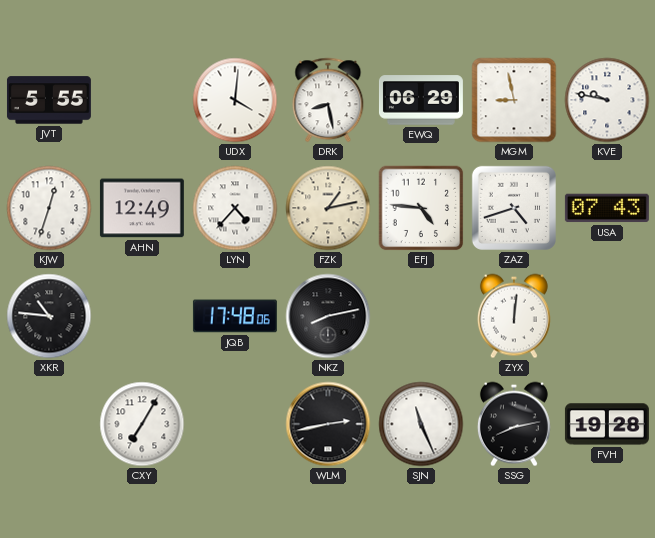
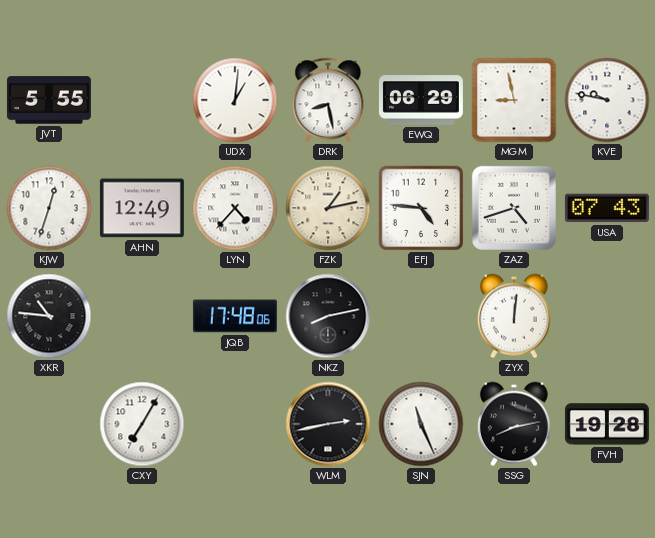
UDX: 4:01 -> 1:01 (235, 100)
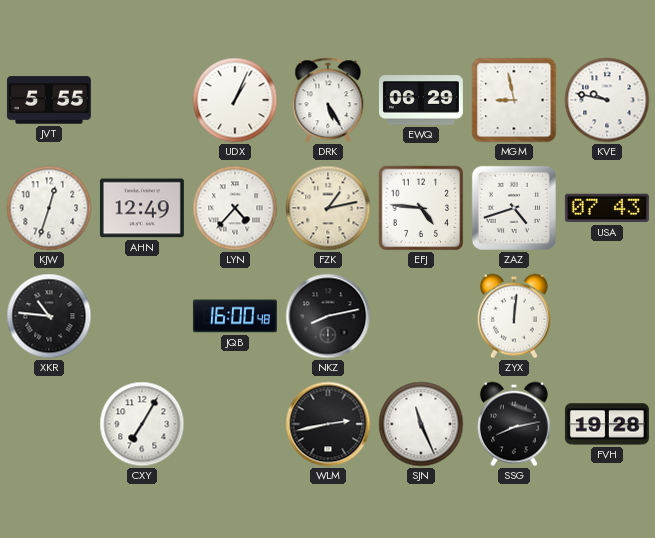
UDX: 1:01 -> 1:04 (235, 100)
DRK: 8:28 -> 5:25 (328, 100)
JQB: 17:48 -> 16:00 (235, 316)
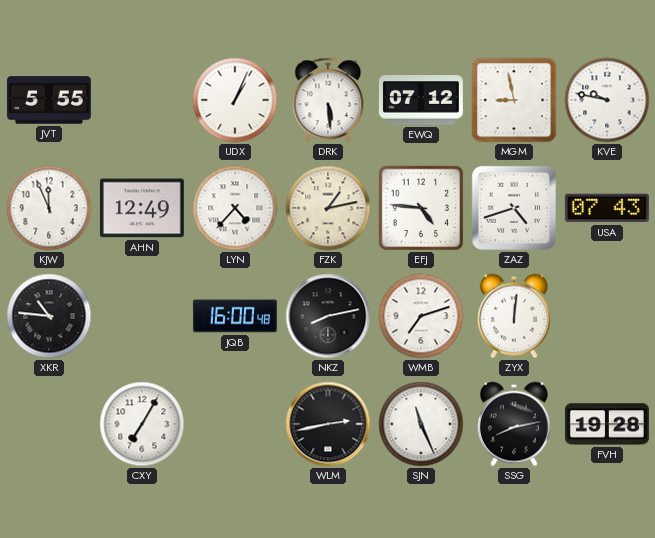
DRK: 5:25 -> 5:29 (328, 100)
EWQ: 06:29 -> 07:12 (421, 100)
KJW: 12:33 -> 11:56 (49, 208)
WMB: none -> 7:12 (421, 316)
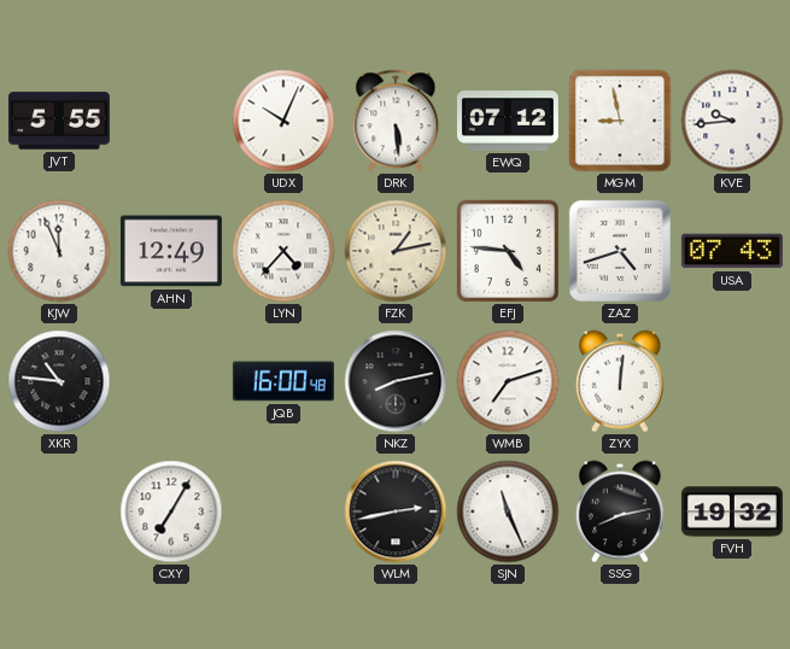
UDX: 1:04 -> 10:04 (283, 121)
KVE: 9:47 -> 9:44 (732, 121)
FVH: 19:28 -> 19:32 (732, 511)
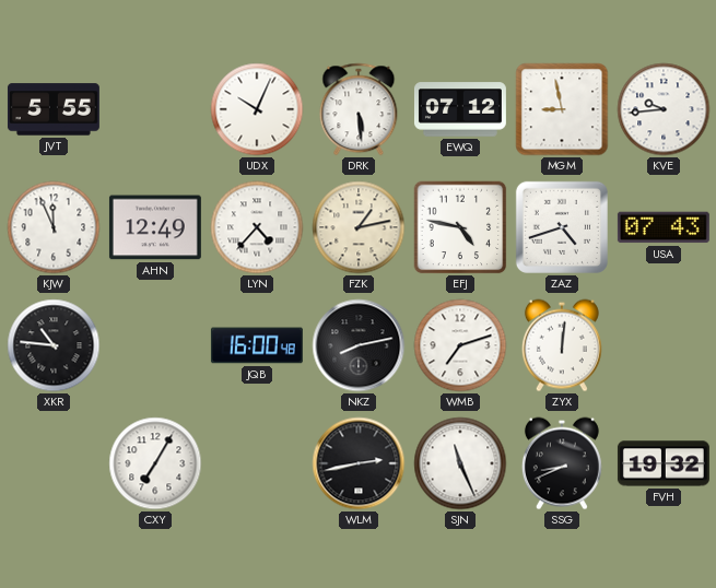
EFJ: 4:46 -> 4:47 (460, 227)
SSG: 8:13 -> 8:41 (562, 463)
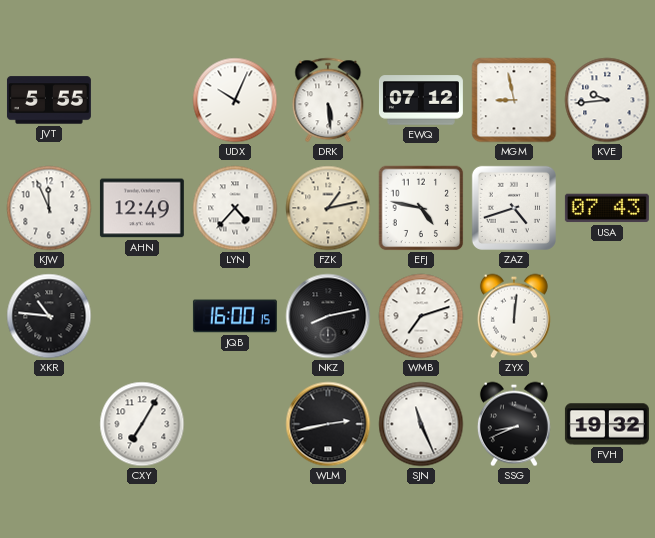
JQB: 16:00:48 -> 16:00:15 (235, 316)
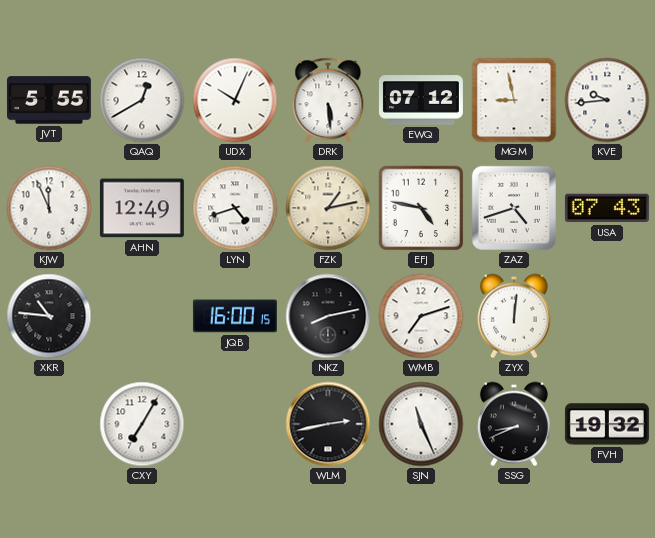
QAQ: none -> 12:40 (142, 100)
LYN: 4:37 -> 4:42 (235, 208)
